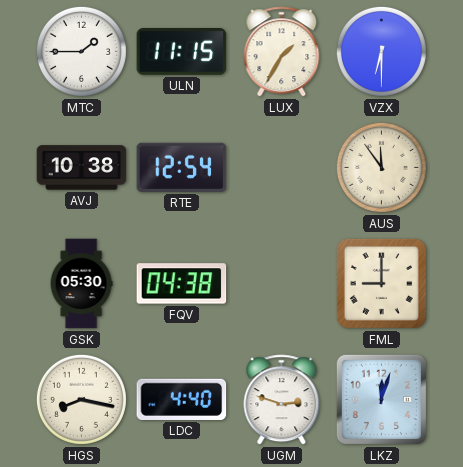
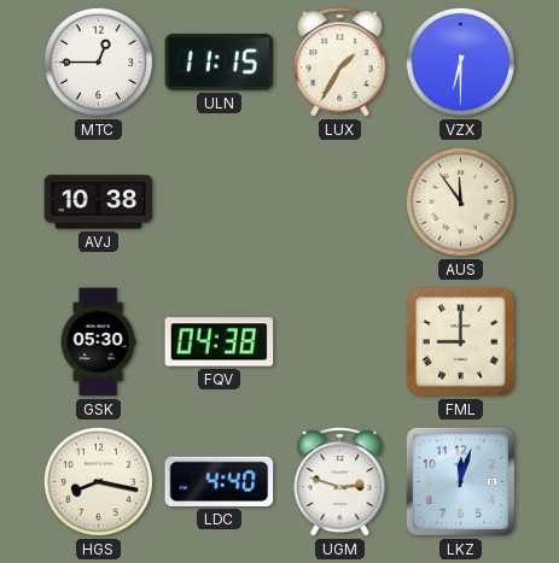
MTC: 1:45 -> 12:45 (98, 61)
RTE: 12:54 -> none (182, 167)
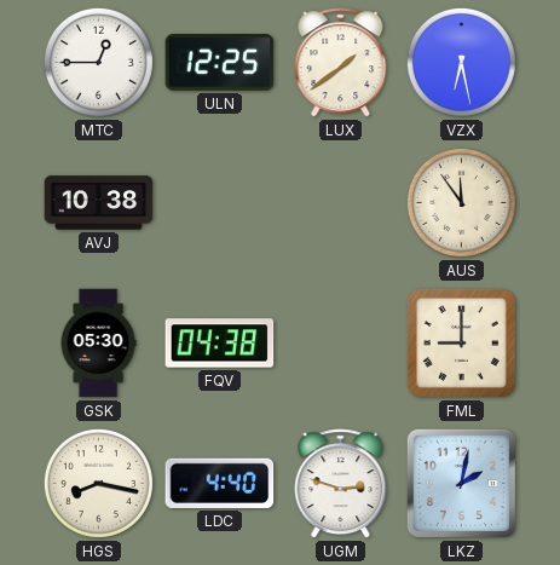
ULN: 11:15 -> 12:25 (220, 63)
LUX: 1:35 -> 1:39 (341, 63)
VZX: 6:30 -> 6:28 (461, 62)
LKZ: 12:03 -> 2:02 (461, 483)
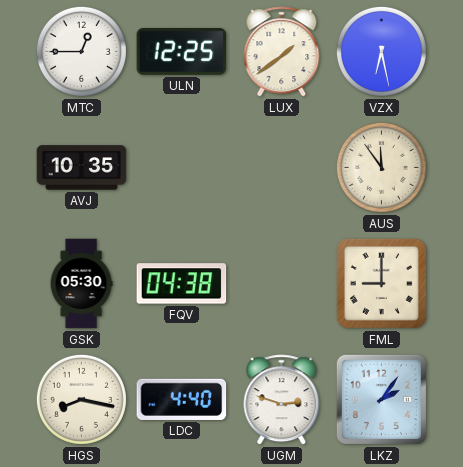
AVJ: 10:38 -> 10:35 (82, 168)
LKZ: 2:02 -> 2:06 (381, 399)
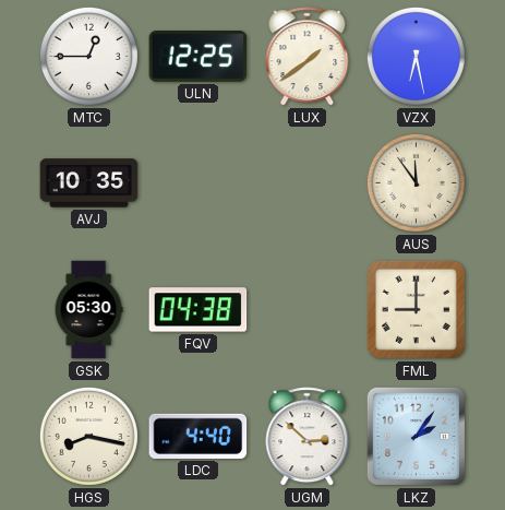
UGM: 2:48 -> 2:52 (308, 437)
